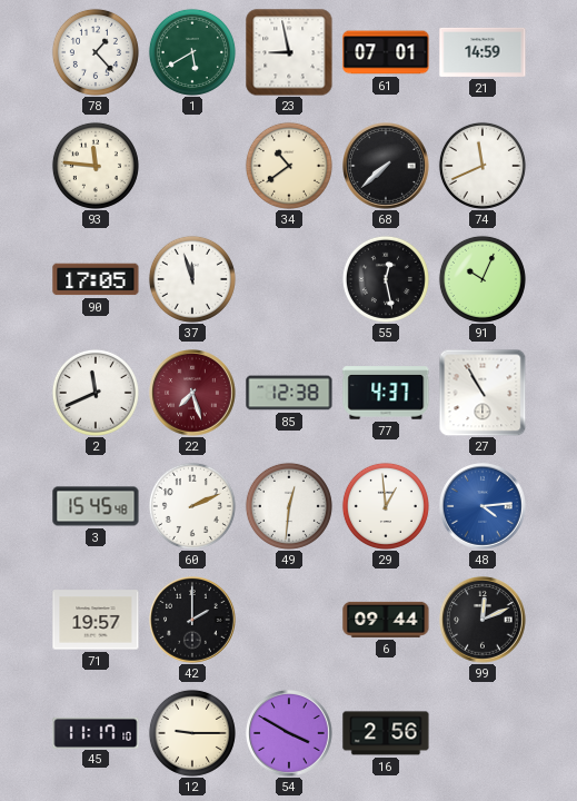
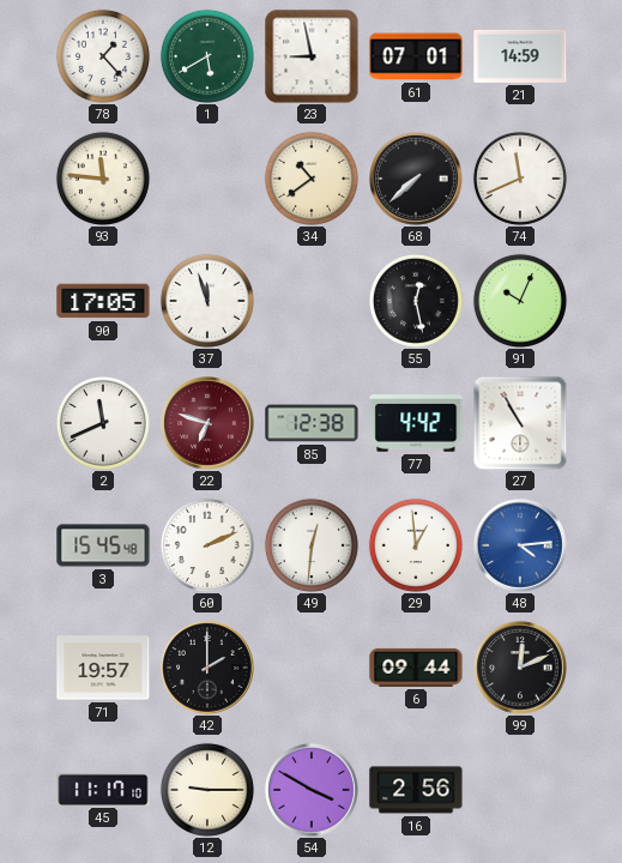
22: 7:27 -> 6:48 (209, 424)
77: 4:37 -> 4:42 (416, 423)
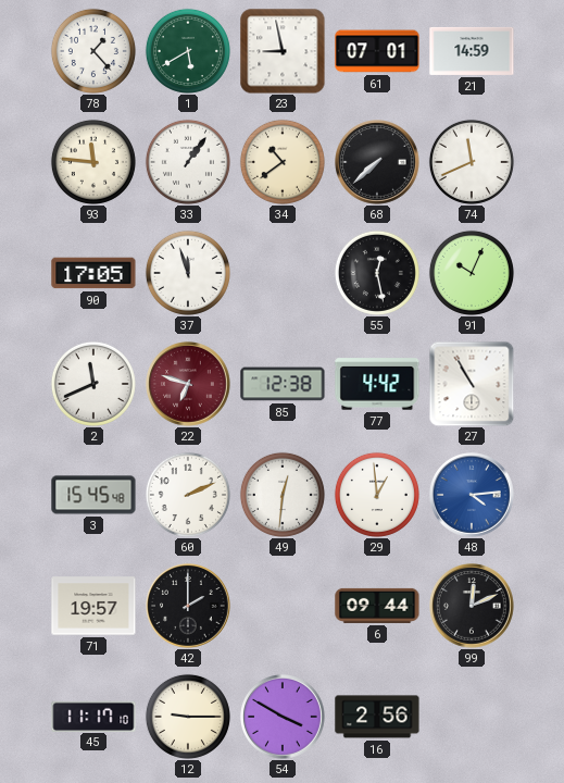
33: none -> 1:06 (188, 162)
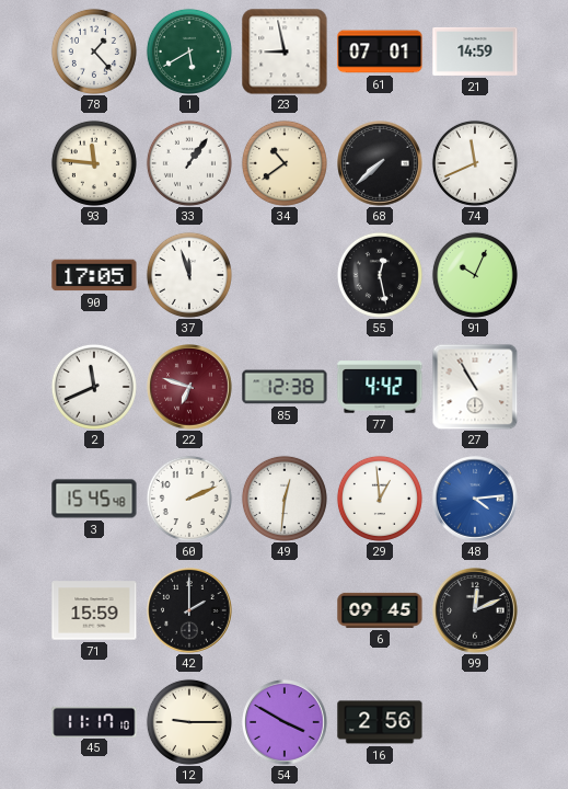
71: 19:57 -> 15:59 (94, 610)
6: 09:44 -> 09:45 (380, 610)
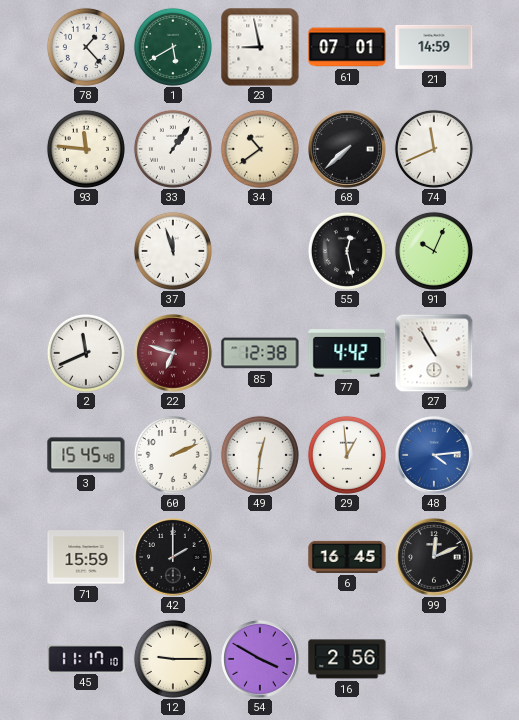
90: 17:05 -> none (94, 275)
6: 09:45 -> 16:45 (347, 557)
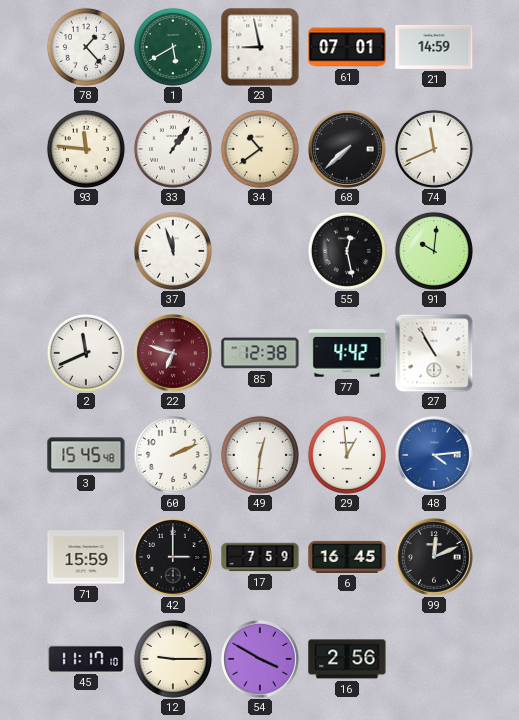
91: 10:04 -> 10:01 (434, 251)
42: 2:00 -> 3:00 (174, 558)
17: none -> 7:59 (260, 557)
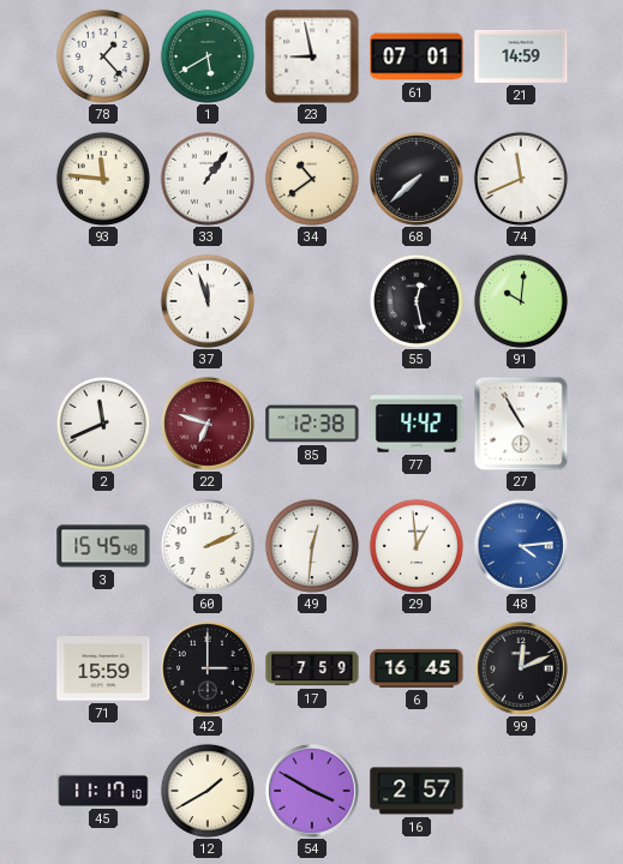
12: 9:15 -> 1:40 (208, 791)
16: 2:56 -> 2:57 (417, 791)
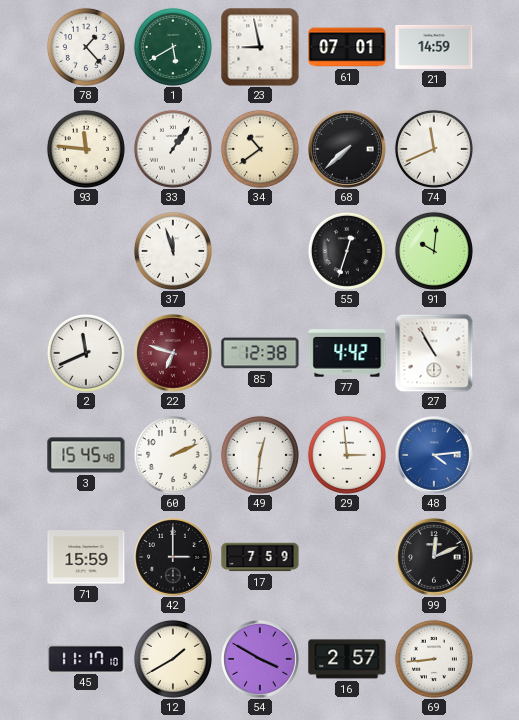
55: 12:28 -> 12:33 (347, 251)
29: 12:59 -> 2:59 (347, 455)
6: 16:45 -> none (417, 668)
69: none -> 8:44 (434, 659)
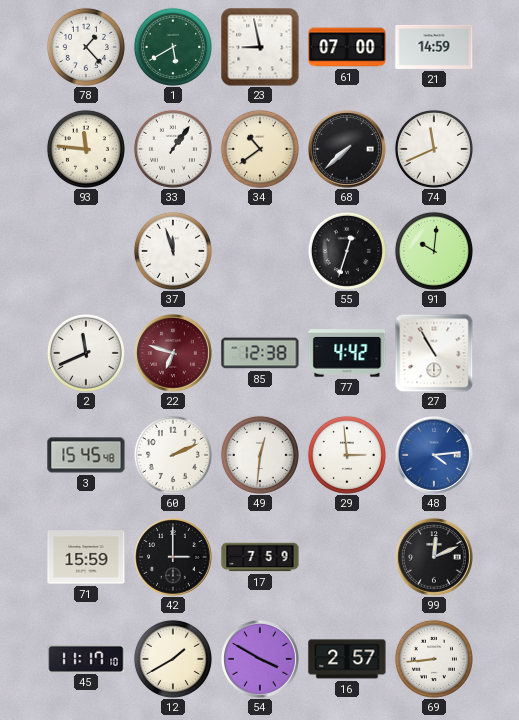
61: 07:01 -> 07:00 (347, 47)
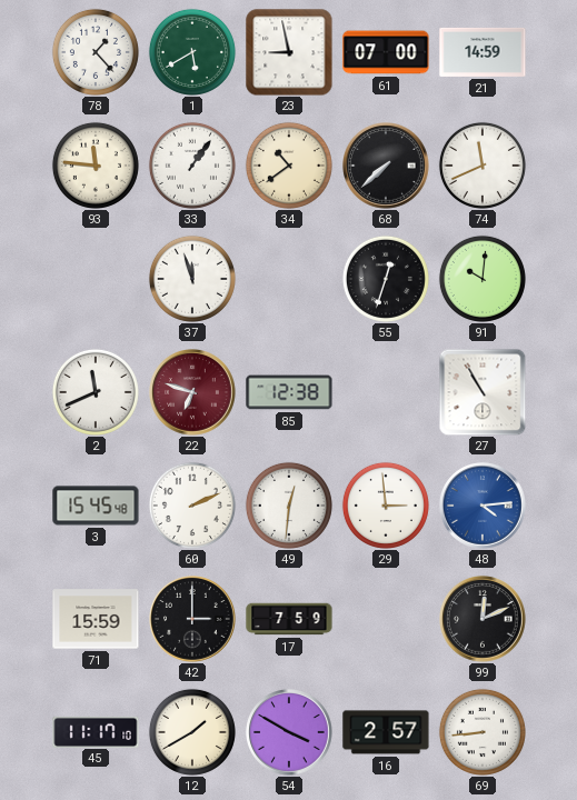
77: 4:42 -> none (347, 353)
